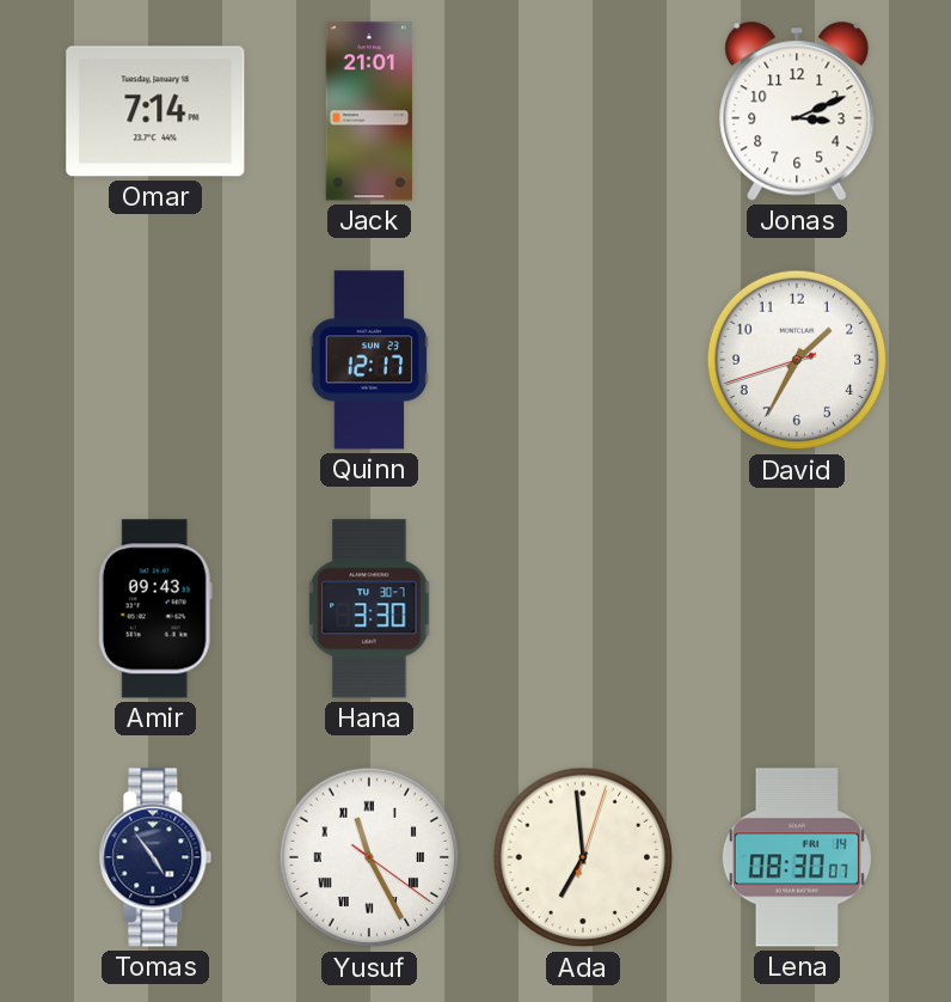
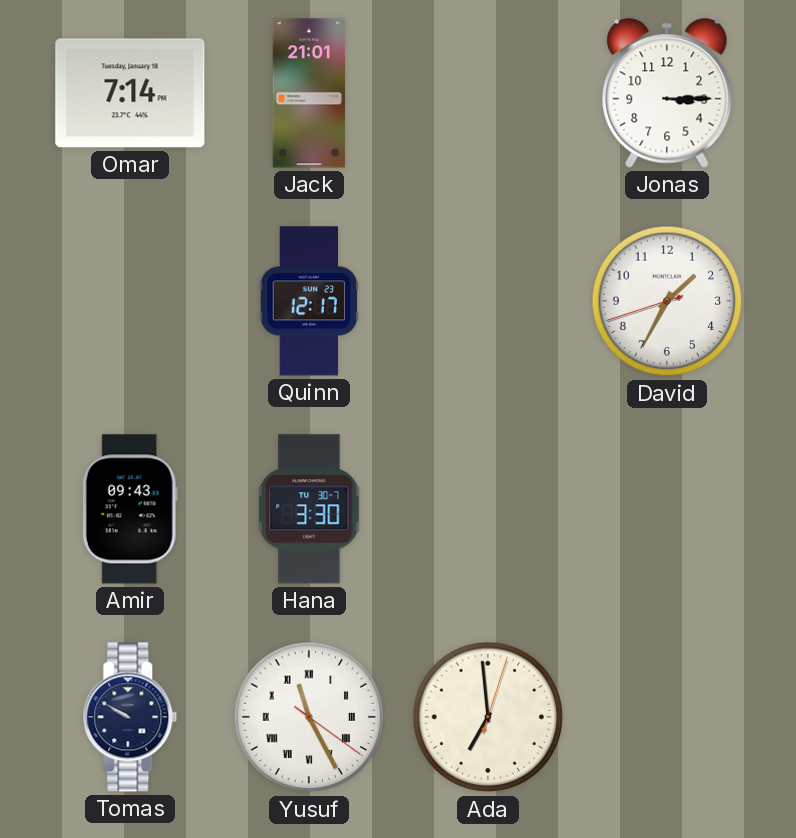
Jonas: 3:11 -> 3:15 (667, 93)
Tomas: 4:54 -> 9:50 (130, 717)
Lena: 08:30 -> none (797, 857)
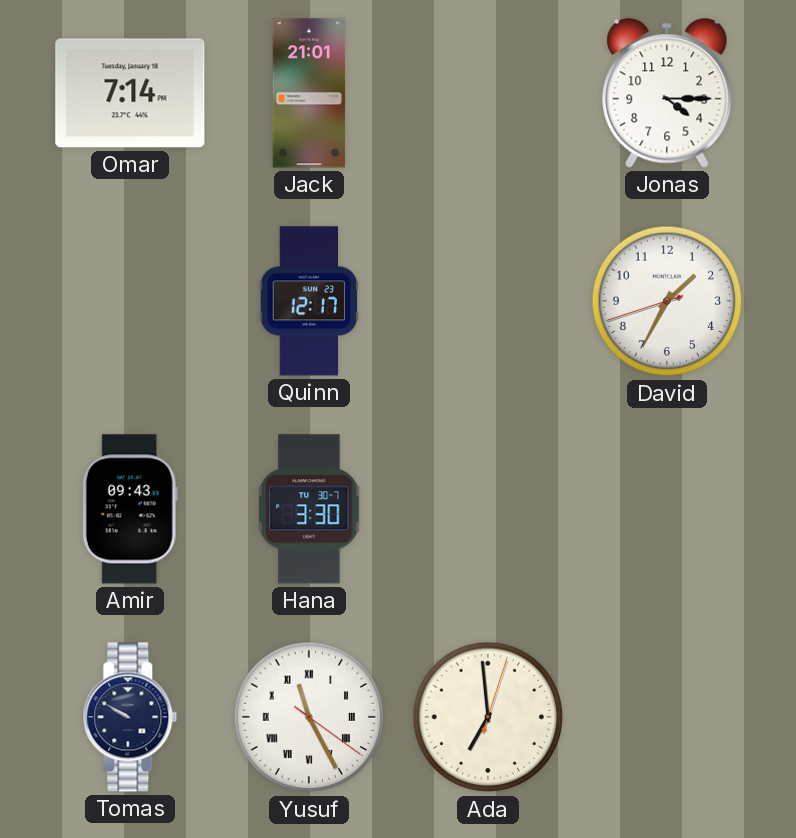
Jonas: 3:15 -> 4:15 (667, 93)
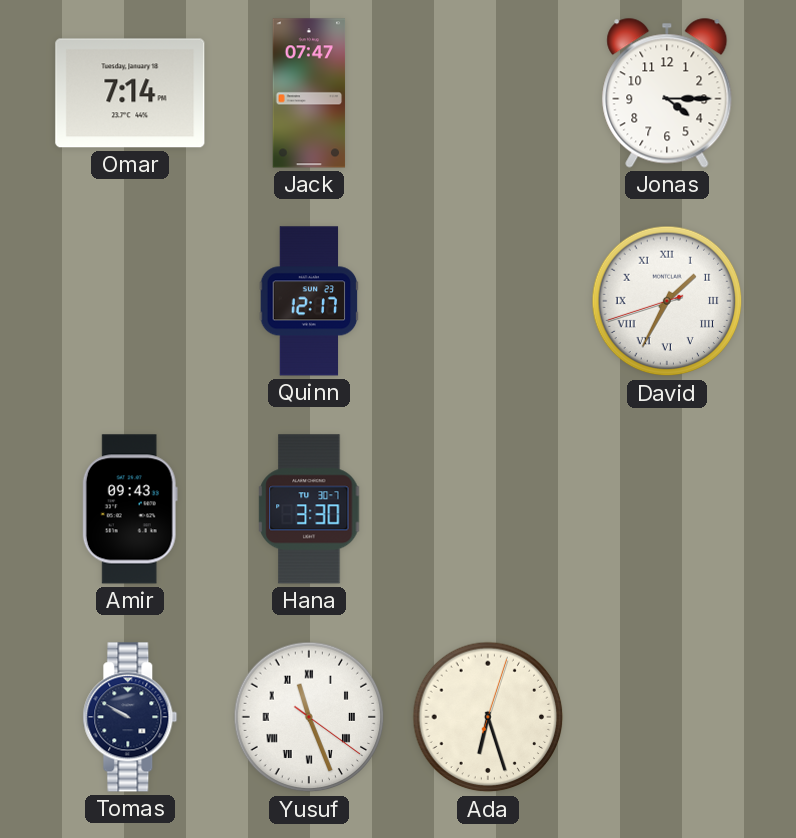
Jack: 21:01 -> 07:47 (309, 93)
David numerals: Arabic -> Roman (667, 301)
Yusuf: 11:25 -> 11:26 (309, 717)
Ada: 6:59 -> 6:27 (488, 717)
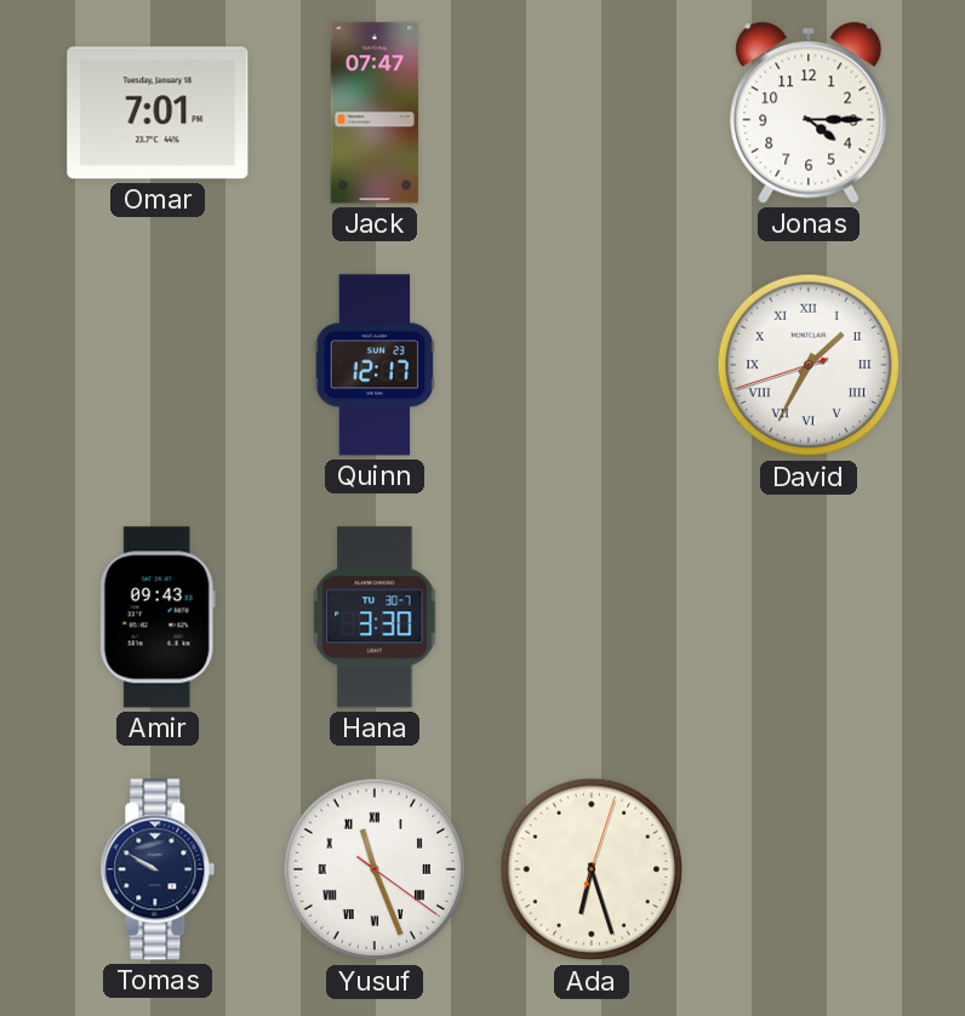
Omar: 7:14 -> 7:01 (158, 113)
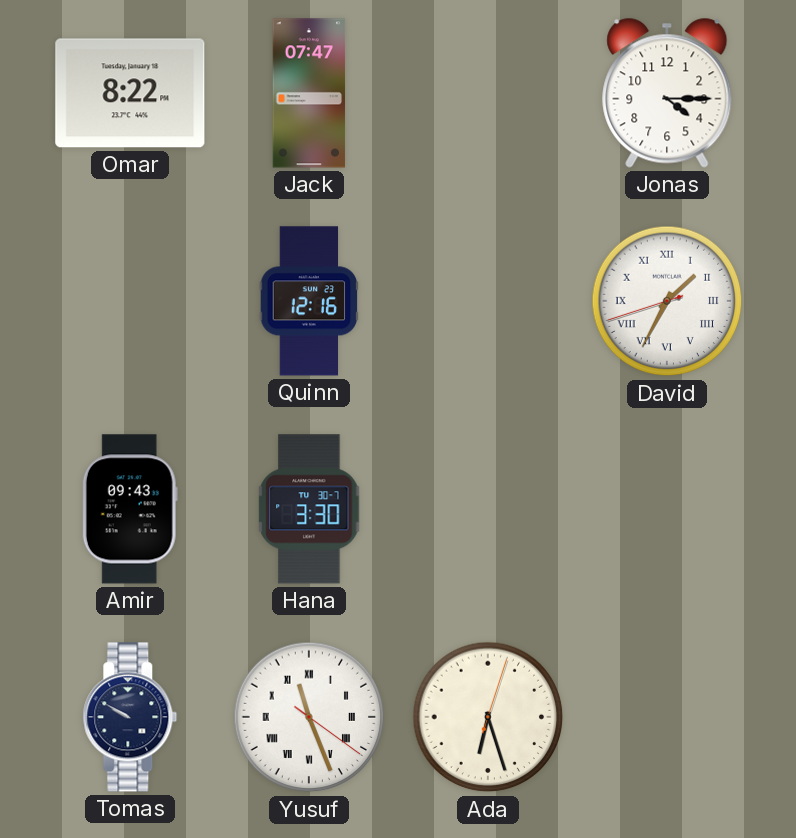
Omar: 7:01 -> 8:22 (130, 93)
Quinn: 12:17 -> 12:16 (309, 301)
